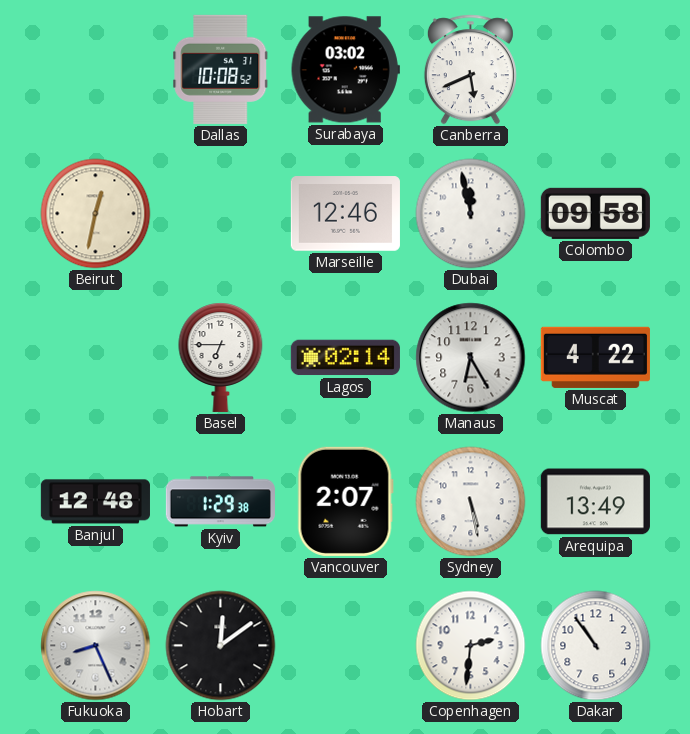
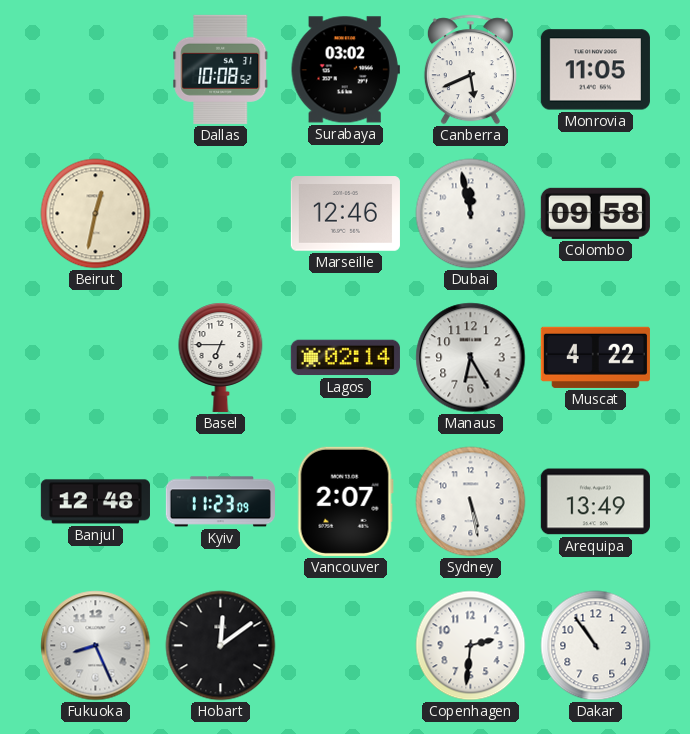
Monrovia: none -> 11:05 (595, 70)
Kyiv: 1:29 -> 11:23 (220, 502)
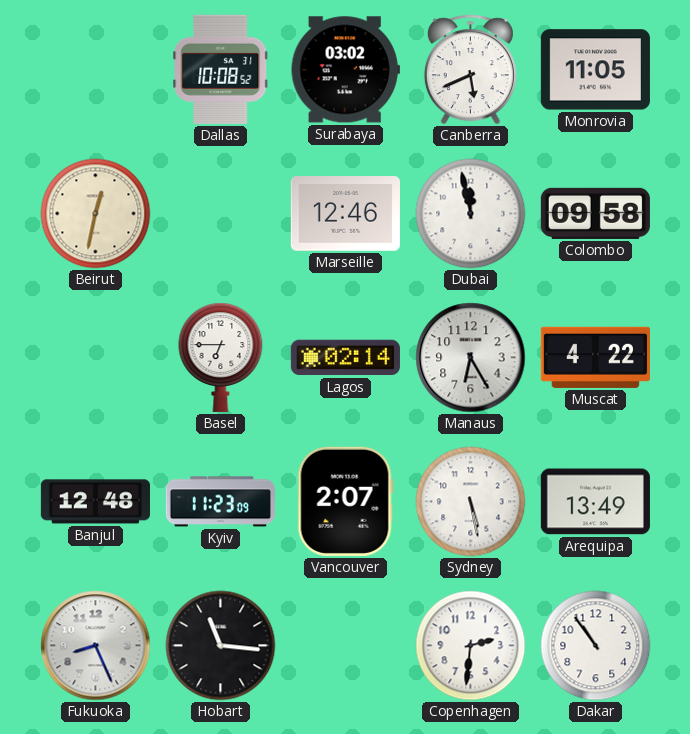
Hobart: 12:09 -> 11:16 (221, 646)
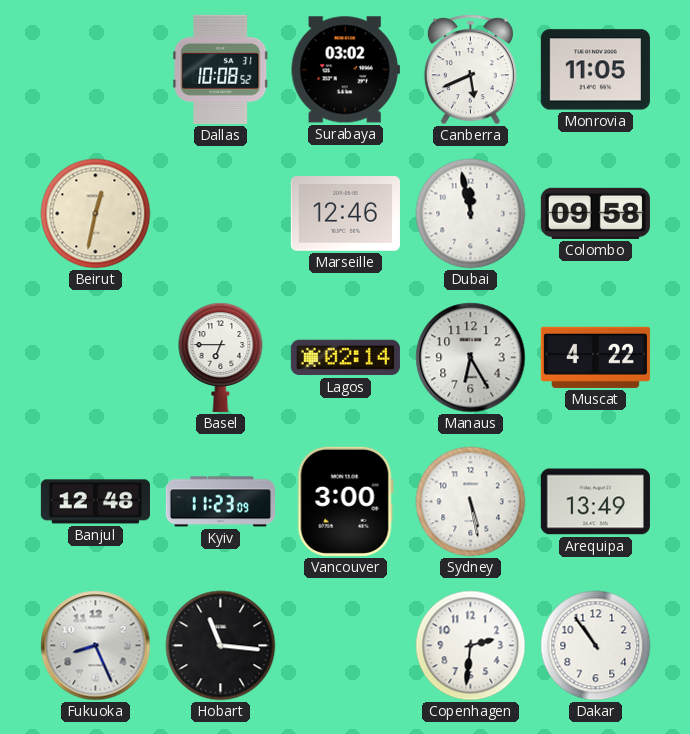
Vancouver: 2:07 -> 3:00 (345, 501)
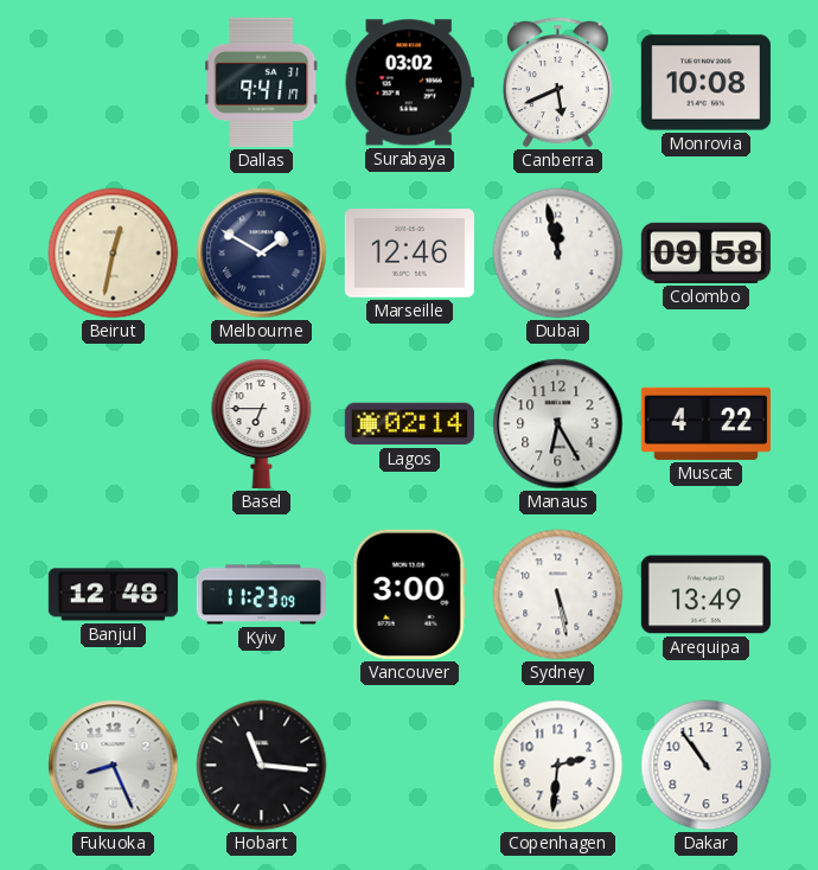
Dallas: 10:08 -> 9:41 (262, 82)
Monrovia: 11:05 -> 10:08 (705, 83)
Melbourne: none -> 1:50 (262, 254)
